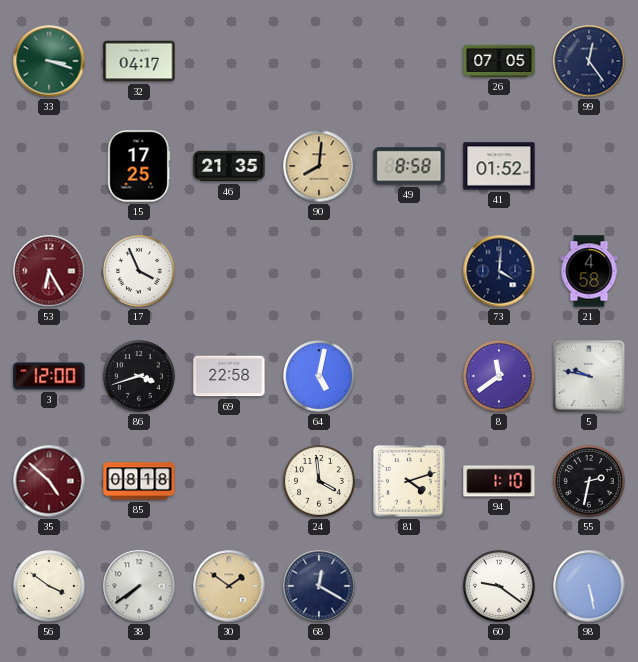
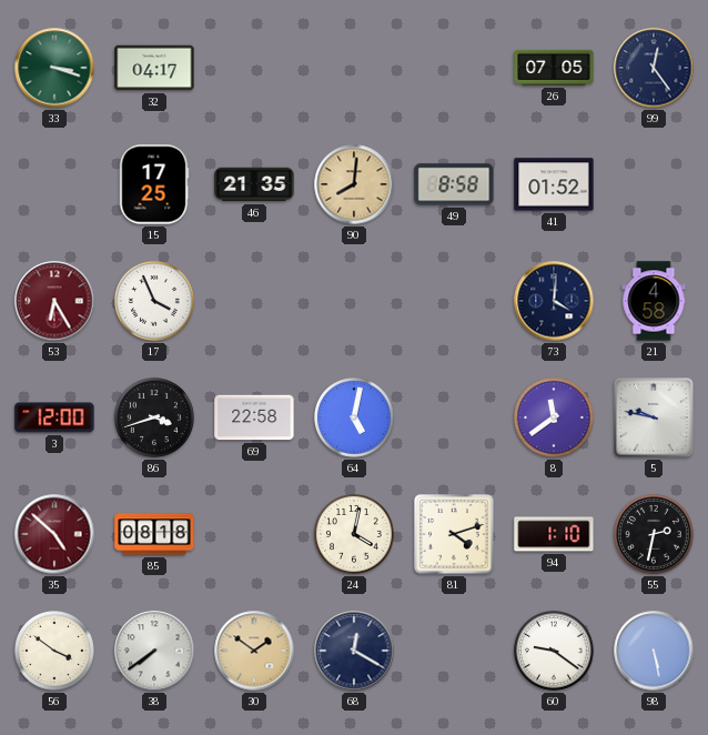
24: 3:59 -> 4:02 (355, 535)
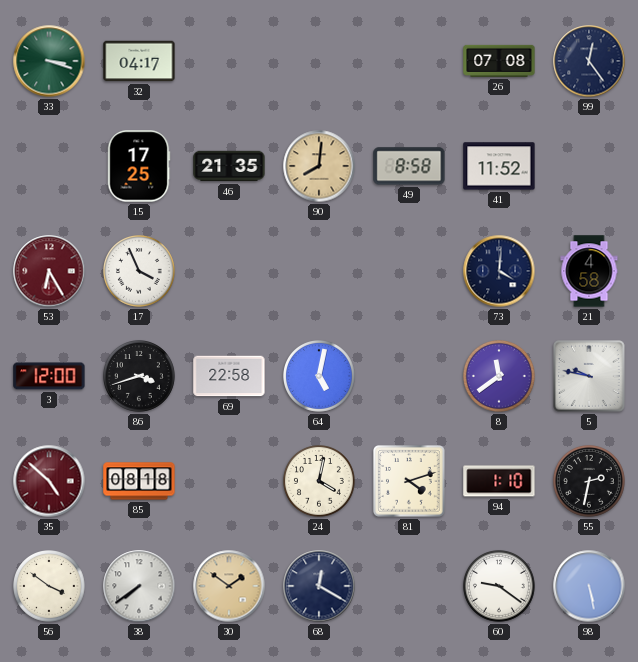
26: 07:05 -> 07:08 (499, 61)
41: 01:52 -> 11:52 (499, 166)
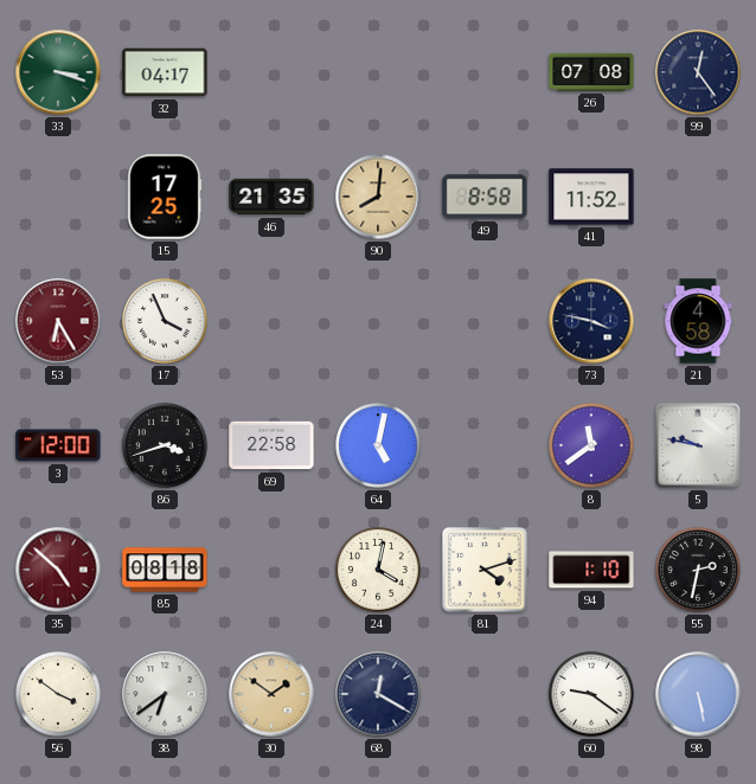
73: 4:01 -> 3:47 (591, 321)
38: 7:39 -> 6:39 (165, 694)
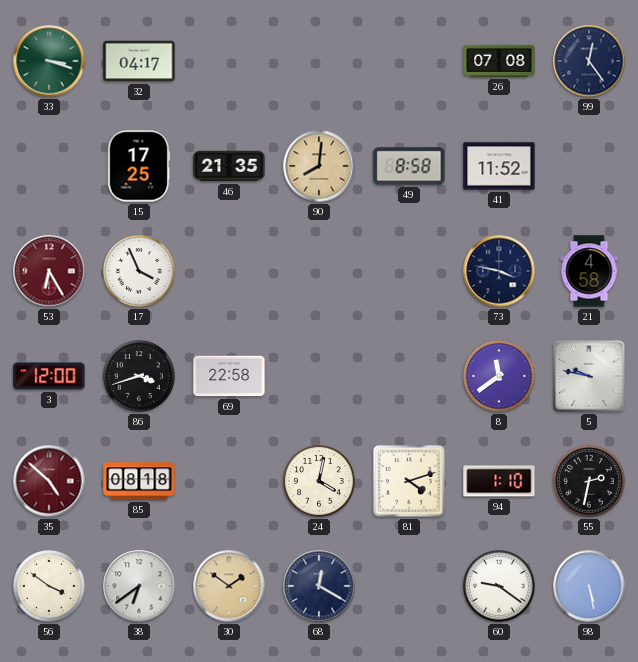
64: 5:02 -> none (379, 446)
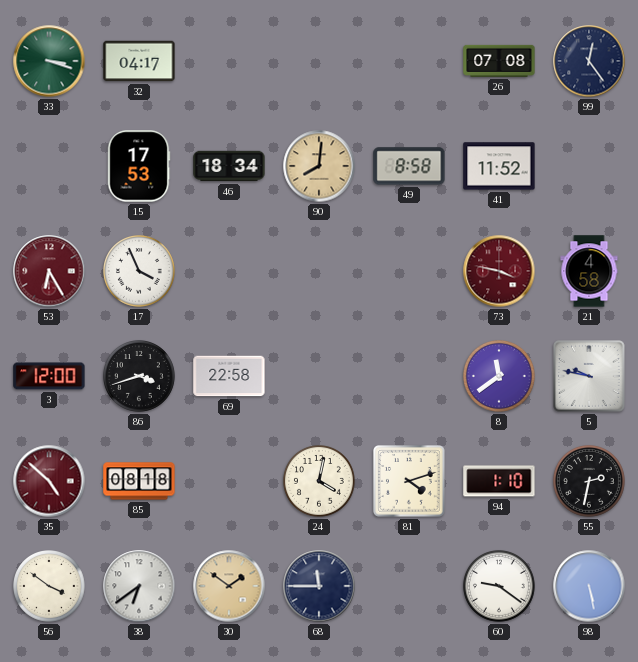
15: 17:25 -> 17:53 (139, 166)
46: 21:35 -> 18:34 (229, 166)
73 dial: navy -> burgundy (499, 271)
68: 12:20 -> 11:45 (319, 586)
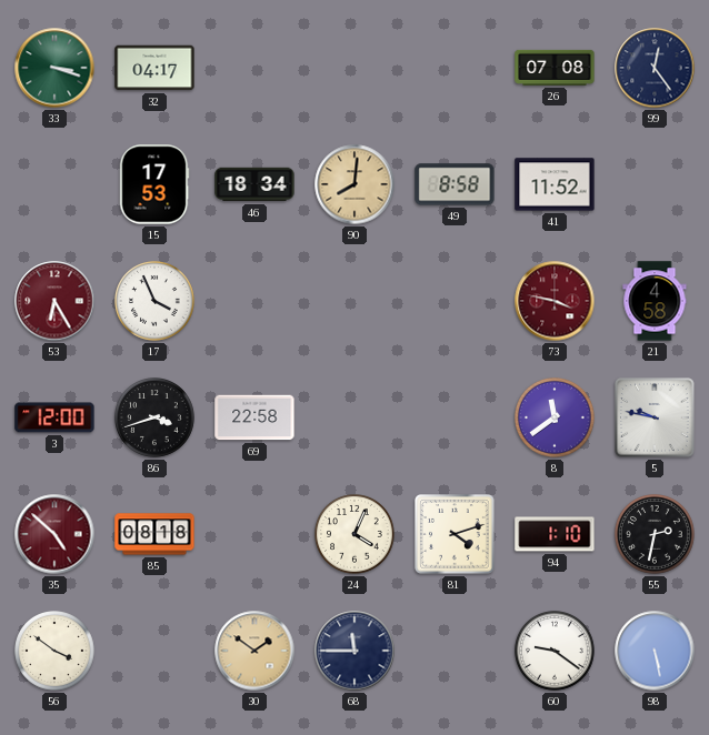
24: 4:02 -> 4:04 (356, 535)
38: 6:39 -> none (139, 586)
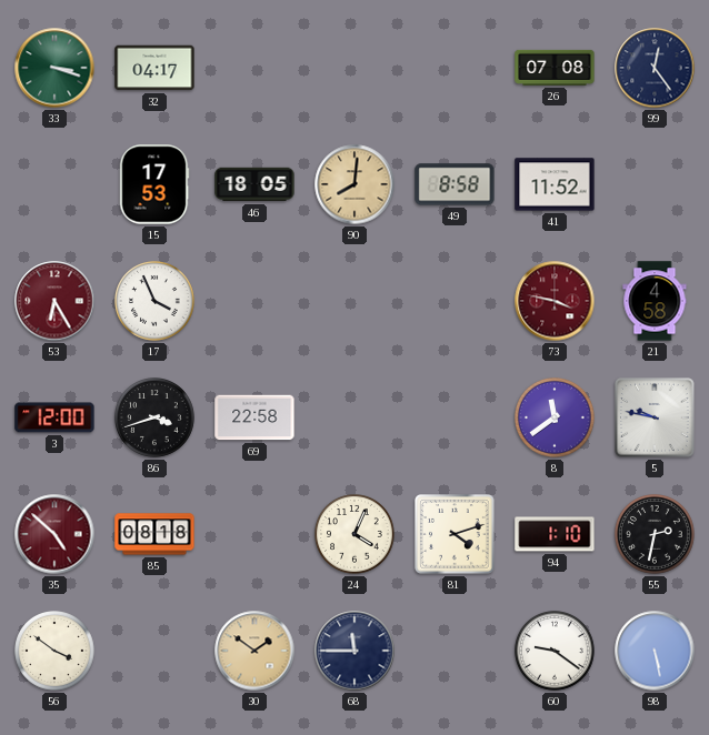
46: 18:34 -> 18:05 (254, 184)
